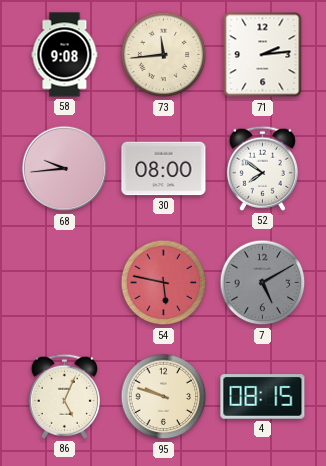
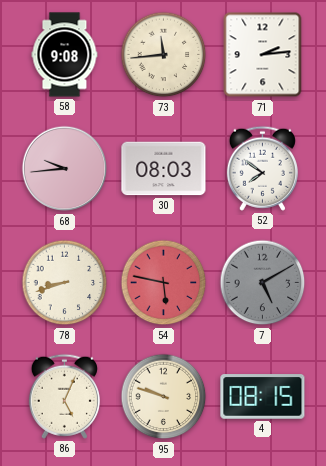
30: 08:00 -> 08:03 (164, 169)
78: none -> 8:42 (65, 283)
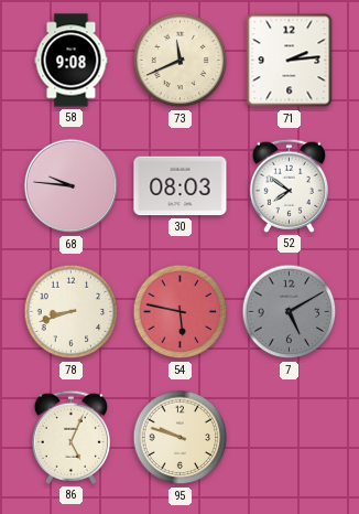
73: 11:44 -> 11:41 (181, 61)
68: 9:44 -> 9:46 (72, 186)
4: 08:15 -> none (263, 397)
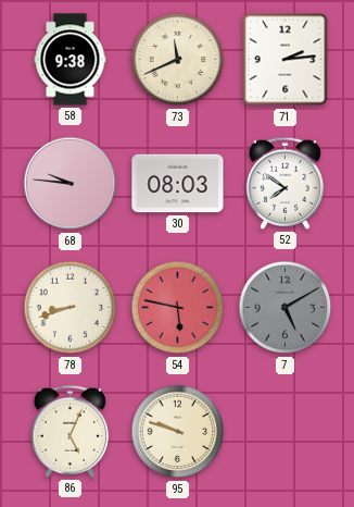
58: 9:08 -> 9:38 (71, 60)
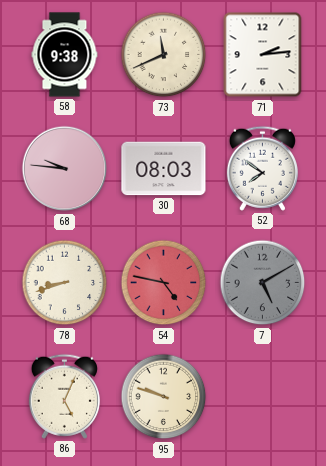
54: 5:47 -> 4:47 (164, 283)
